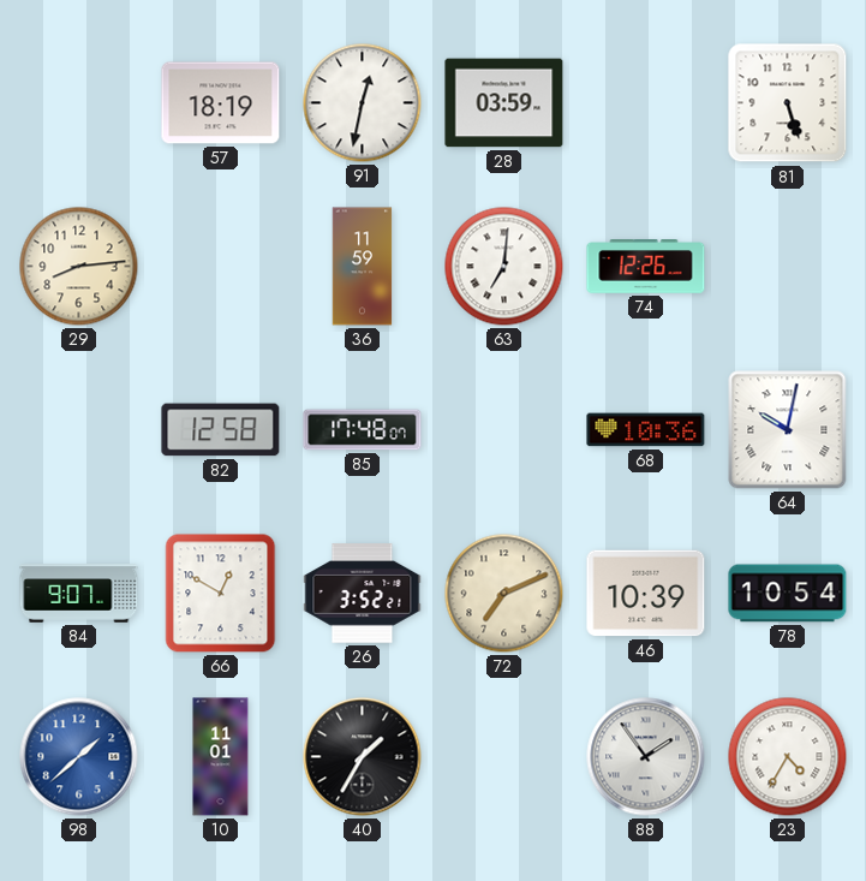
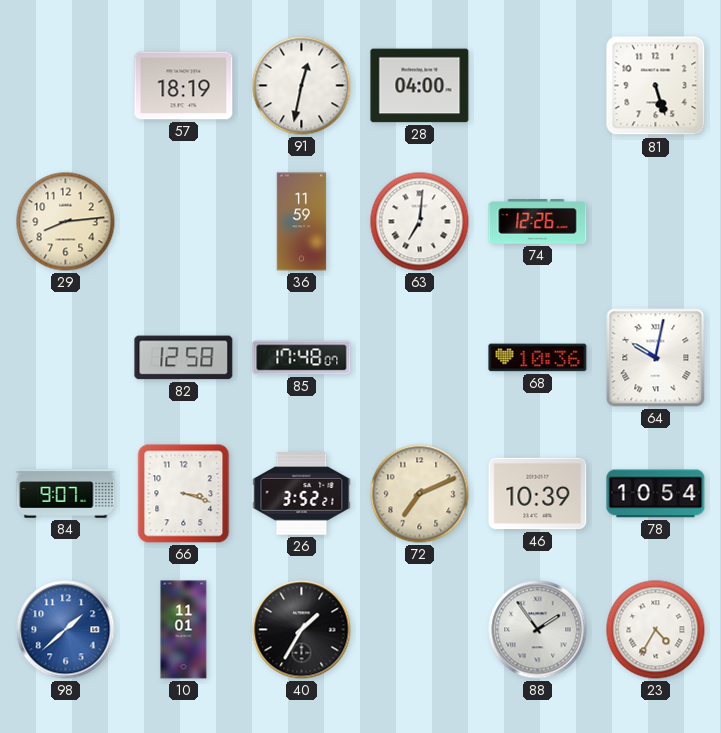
28: 03:59 -> 04:00 (420, 86)
66: 12:50 -> 3:18 (184, 494)
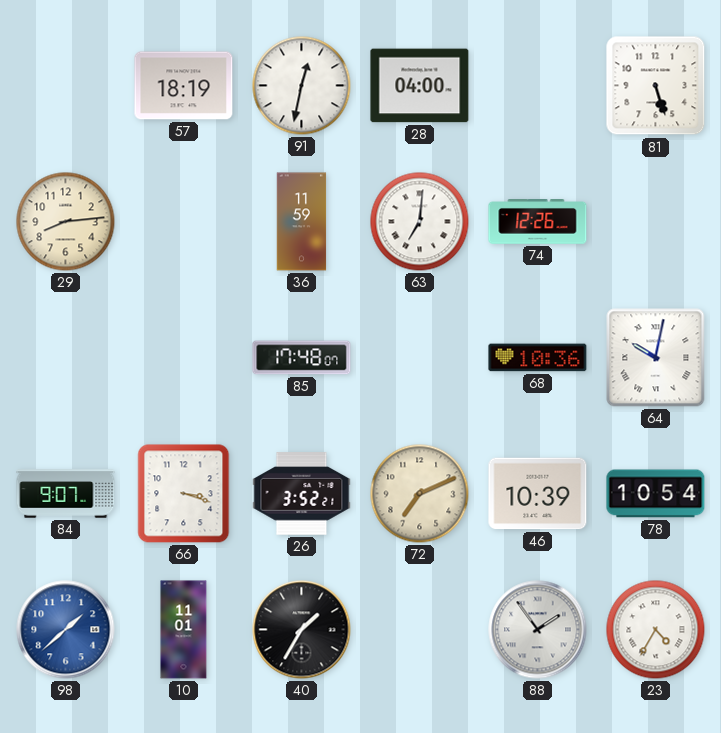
82: 12:58 -> none (184, 358)
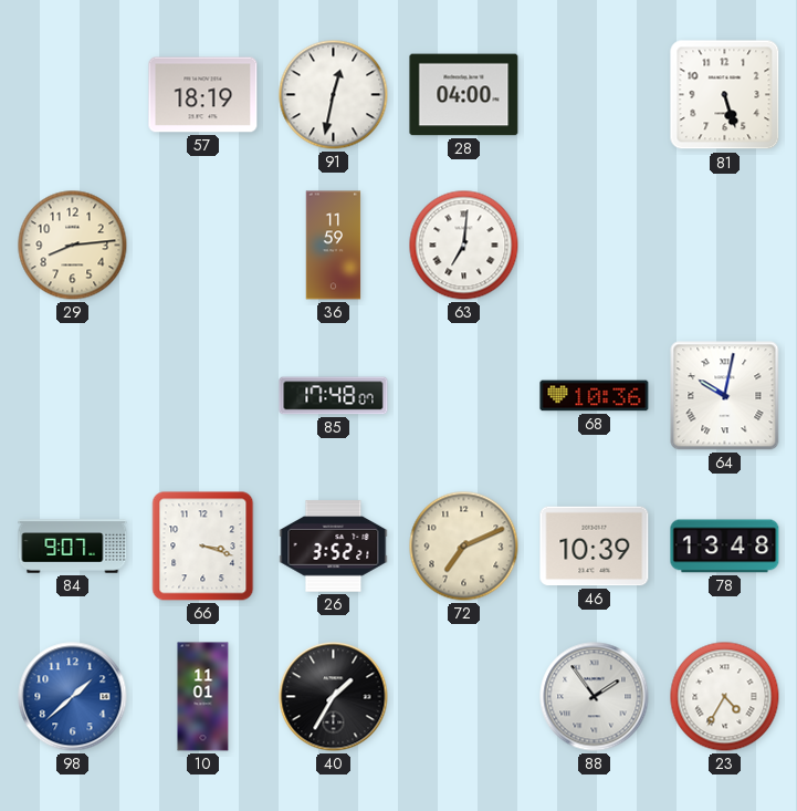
74: 12:26 -> none (538, 222)
78: 10:54 -> 13:48 (725, 547)
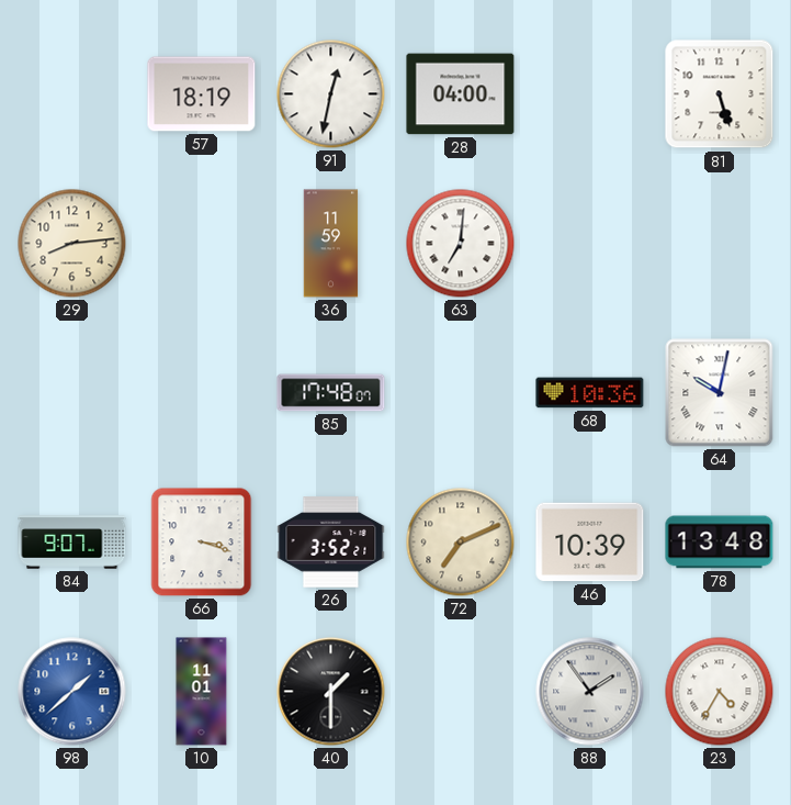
40: 1:35 -> 1:30 (331, 692)
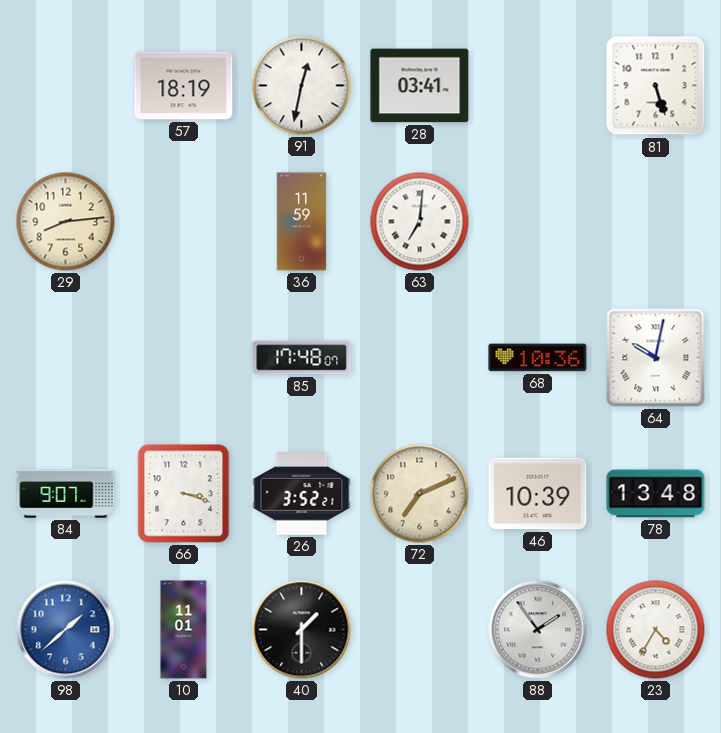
28: 04:00 -> 03:41 (420, 86)
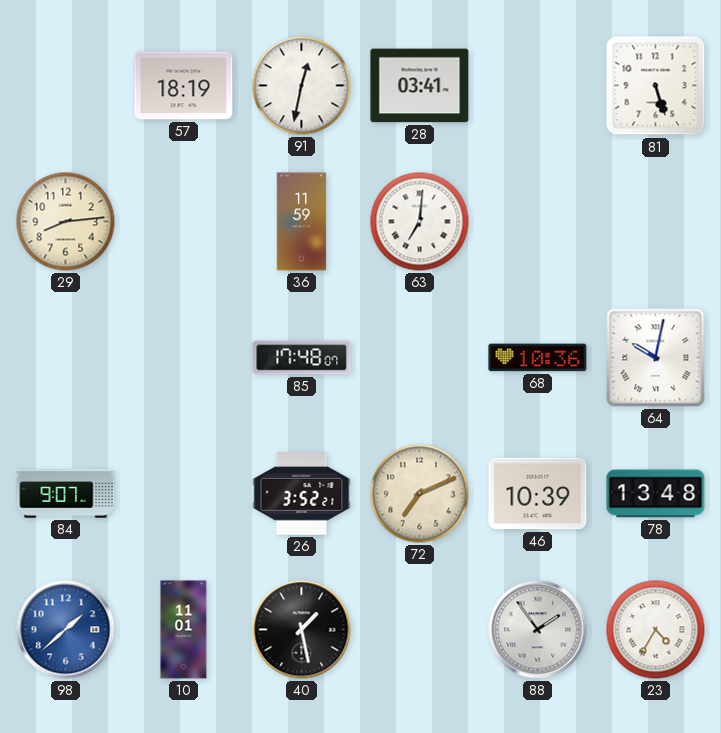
66: 3:18 -> none (184, 494)
40: 1:30 -> 1:28 (302, 630)
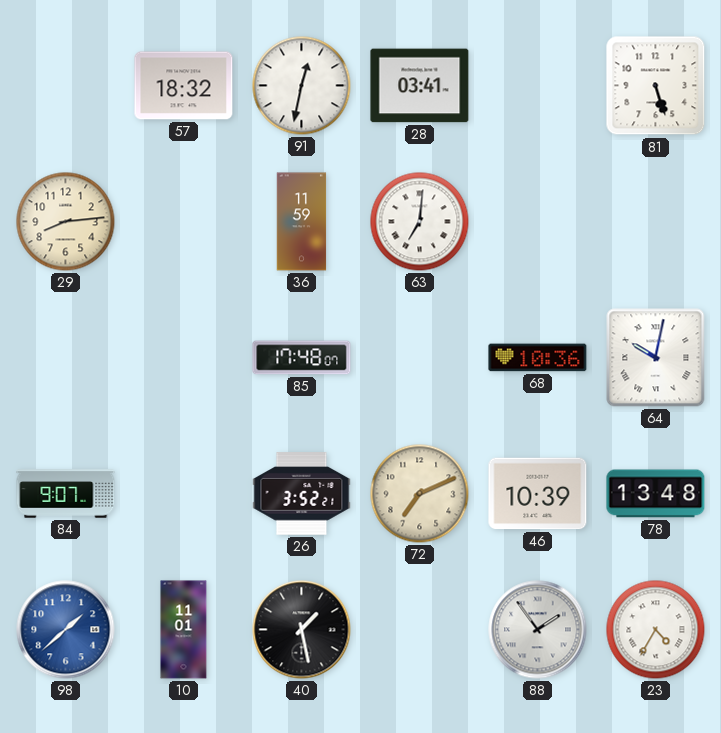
57: 18:19 -> 18:32 (184, 86)
